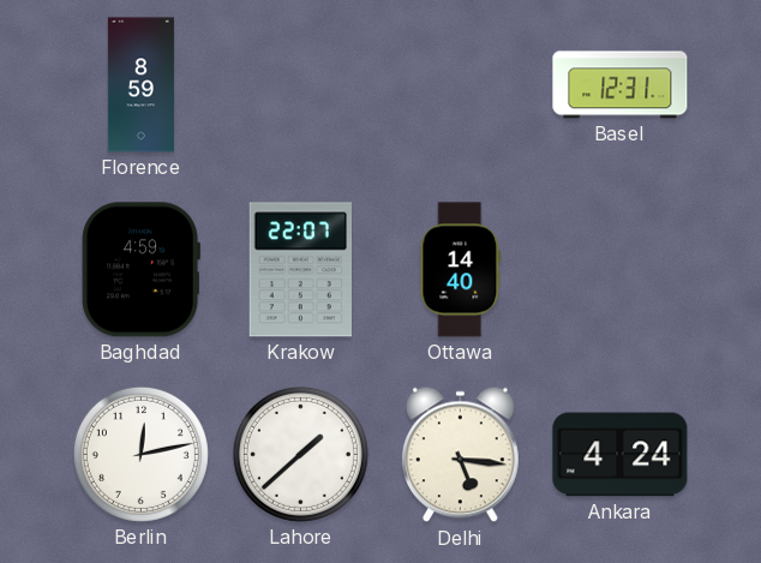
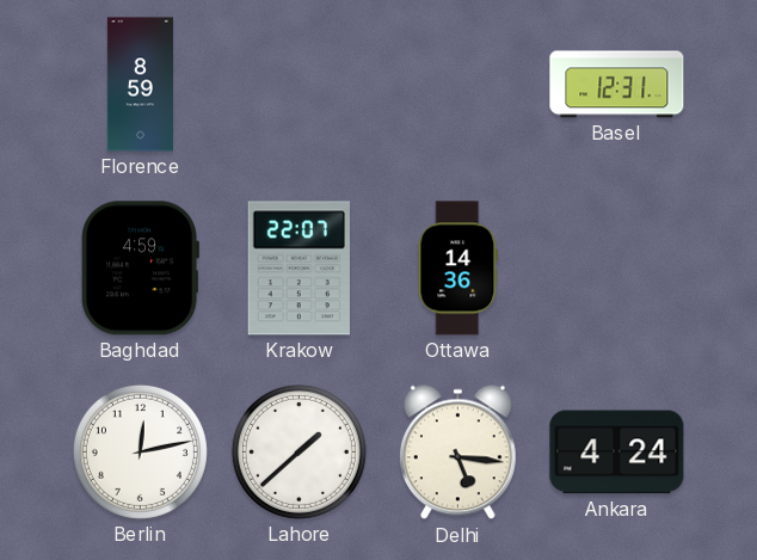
Ottawa: 14:40 -> 14:36 (458, 269)
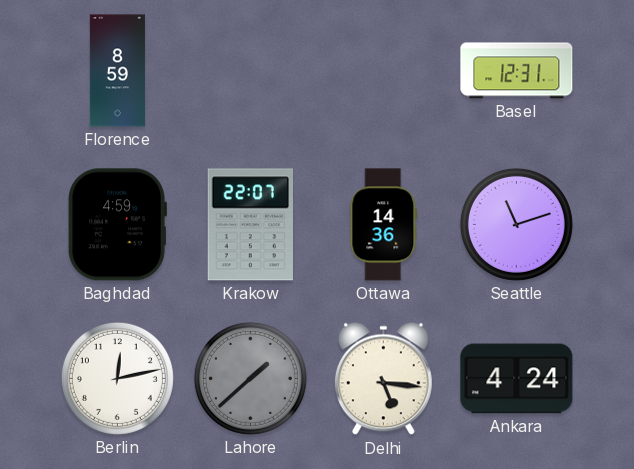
Seattle: none -> 11:12 (516, 224)
Lahore dial: white -> grey (250, 378)
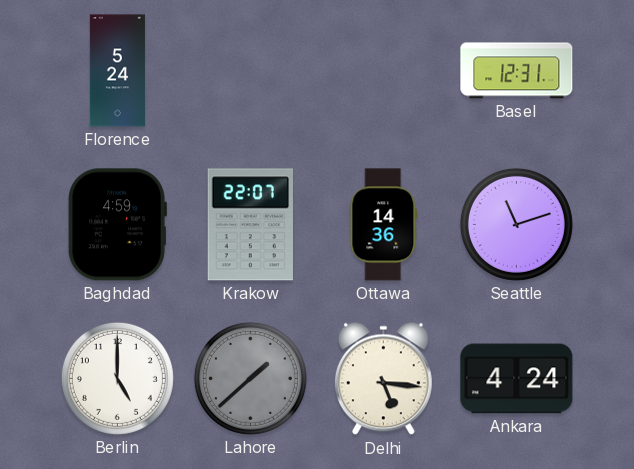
Florence: 8:59 -> 5:24 (117, 71)
Berlin: 12:13 -> 5:00 (117, 378)
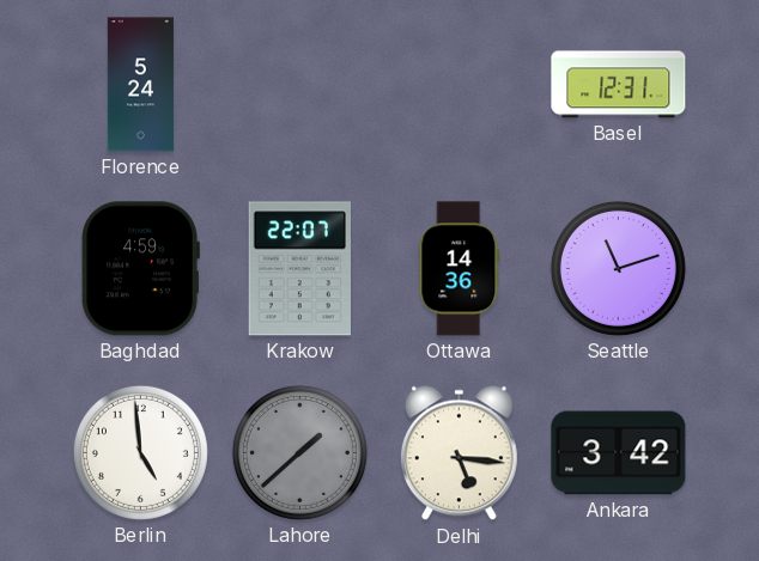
Berlin: 5:00 -> 4:59 (140, 452)
Ankara: 4:24 -> 3:42 (619, 453)
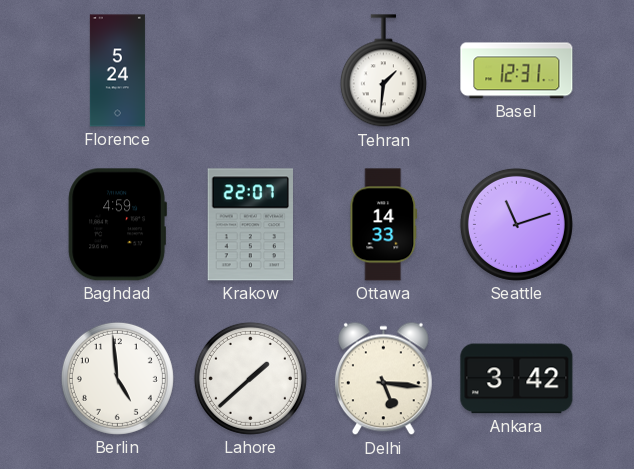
Tehran: none -> 1:31 (383, 71)
Ottawa: 14:36 -> 14:33 (384, 225)
Lahore dial: grey -> white (250, 378)
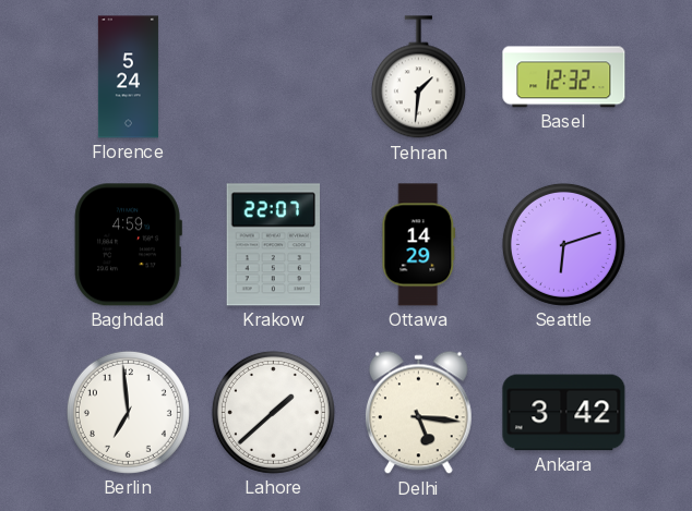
Basel: 12:31 -> 12:32 (564, 77)
Ottawa: 14:33 -> 14:29 (419, 245)
Seattle: 11:12 -> 6:12 (563, 244)
Berlin: 4:59 -> 6:59 (128, 412)
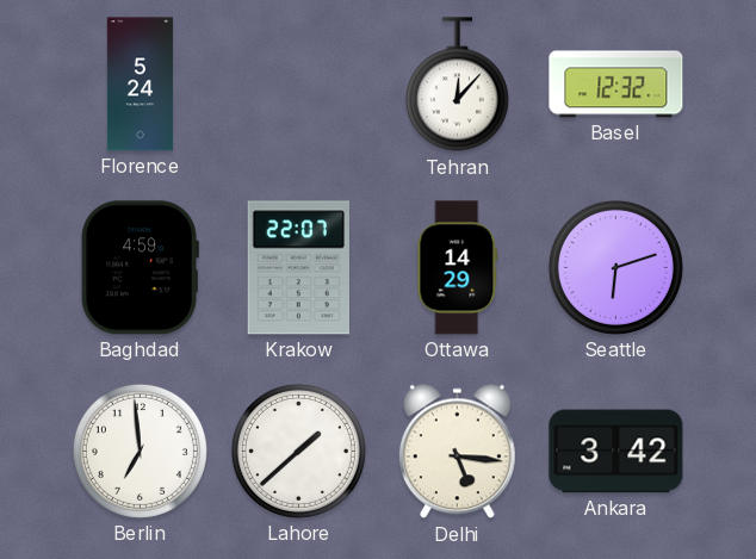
Tehran: 1:31 -> 12:07 (457, 85)
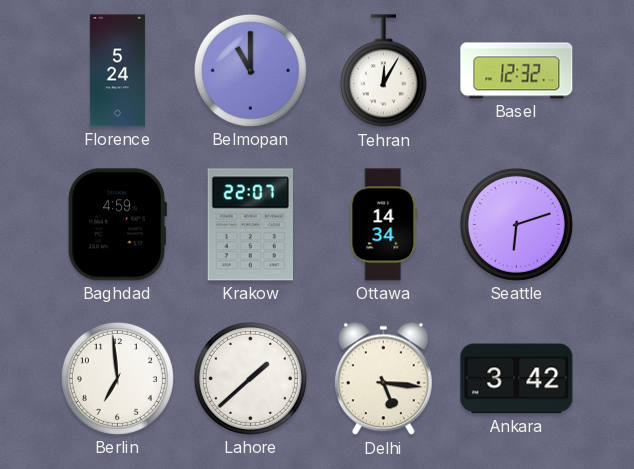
Belmopan: none -> 11:00 (250, 70)
Tehran: 12:07 -> 12:05 (383, 71)
Ottawa: 14:29 -> 14:34 (384, 225)
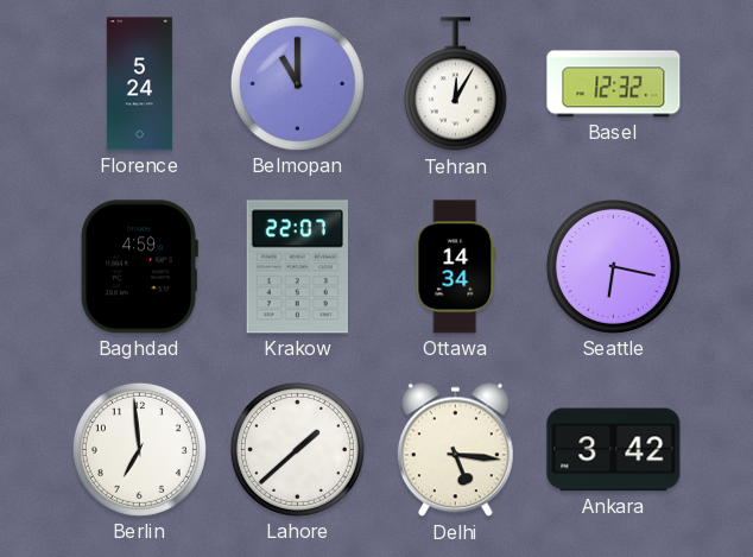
Seattle: 6:12 -> 6:17 (613, 266)
